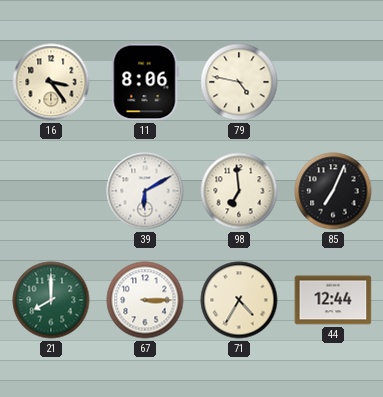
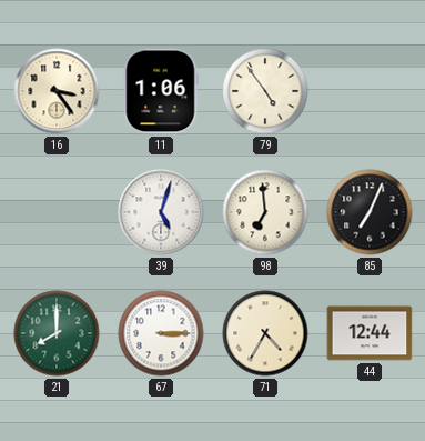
11: 8:06 -> 1:06 (161, 91)
79: 4:47 -> 4:54 (265, 91)
39: 6:10 -> 5:03 (161, 212)
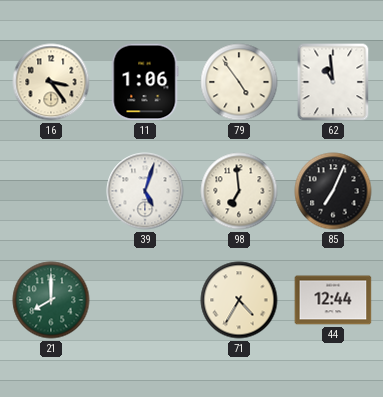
62: none -> 10:59 (333, 82)
67: 3:15 -> none (161, 333)
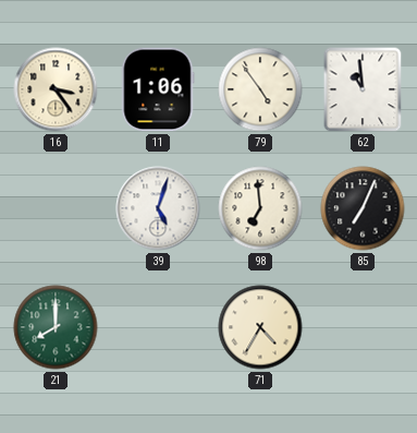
44: 12:44 -> none (333, 300)
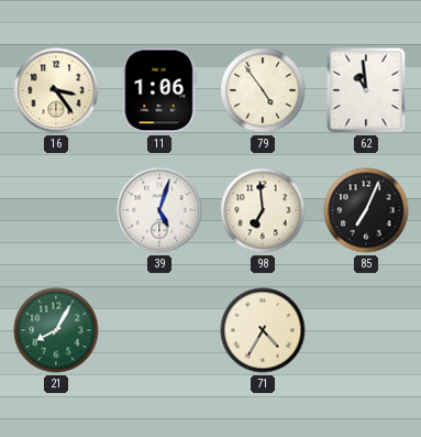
21: 8:00 -> 8:05 (56, 330)
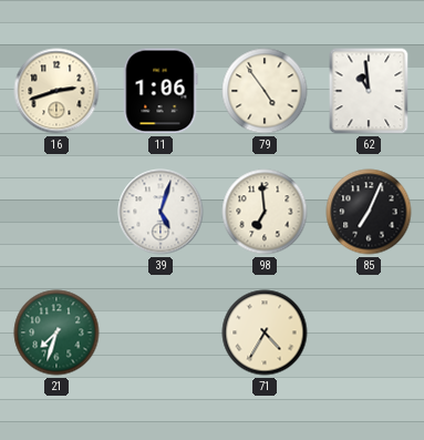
16: 3:24 -> 2:42 (56, 91)
21: 8:05 -> 7:33 (56, 332)
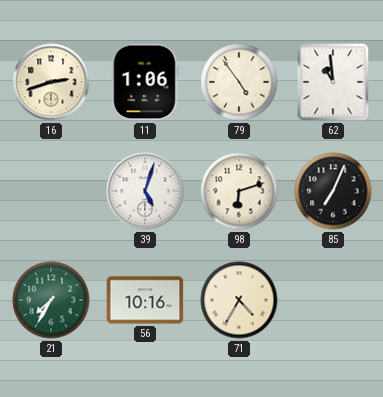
98: 6:59 -> 6:12 (239, 191)
21: 7:33 -> 7:35 (51, 300)
56: none -> 10:16 (145, 300)
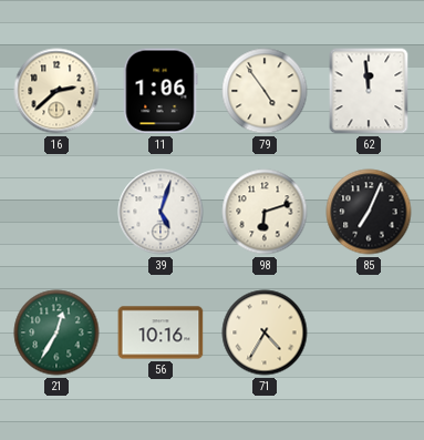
16: 2:42 -> 2:38 (56, 91)
62: 10:59 -> 11:59 (369, 91)
21: 7:35 -> 12:35 (56, 332)
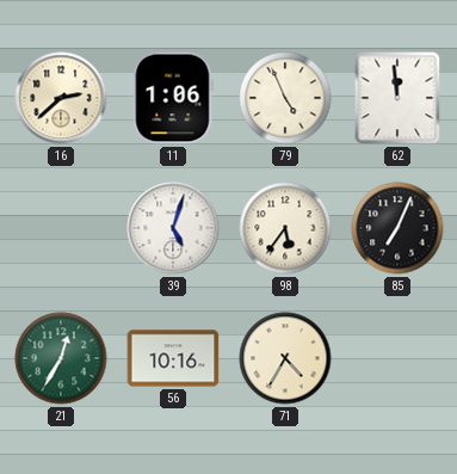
79: 4:54 -> 4:56 (285, 98)
98: 6:12 -> 5:36 (285, 228)
